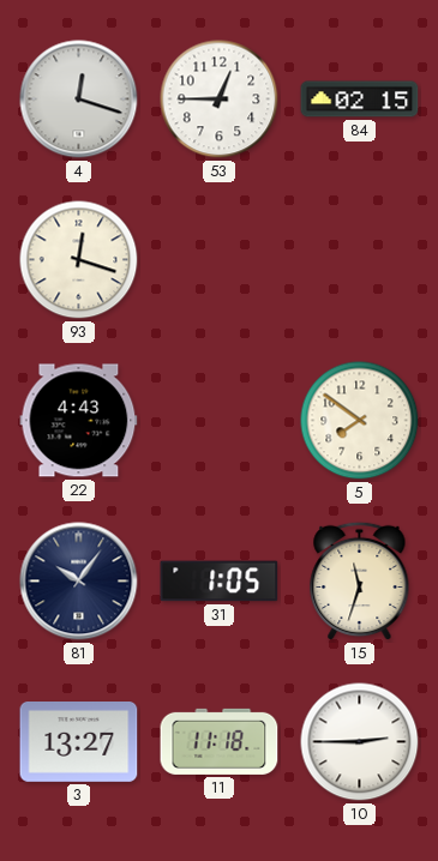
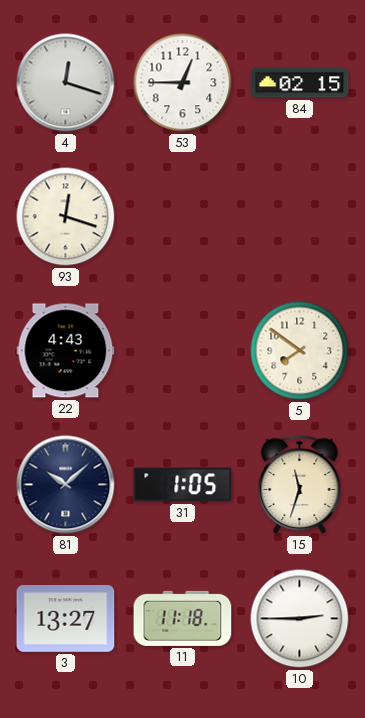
81: 10:06 -> 10:08 (66, 485)
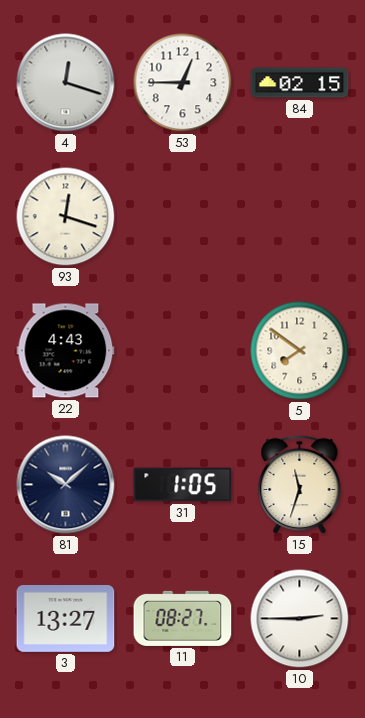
11: 11:18 -> 08:27 (183, 618)
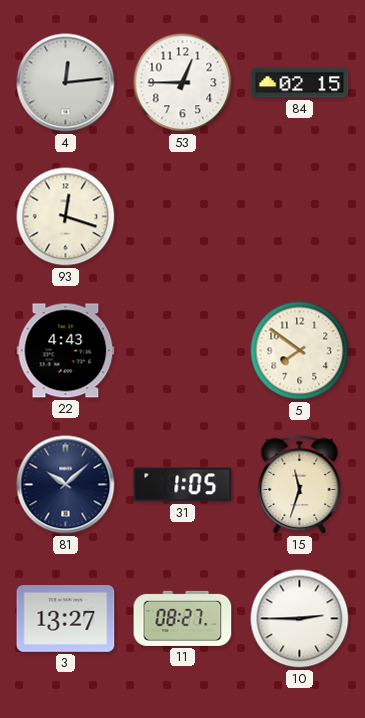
4: 12:18 -> 12:14 (66, 83)
